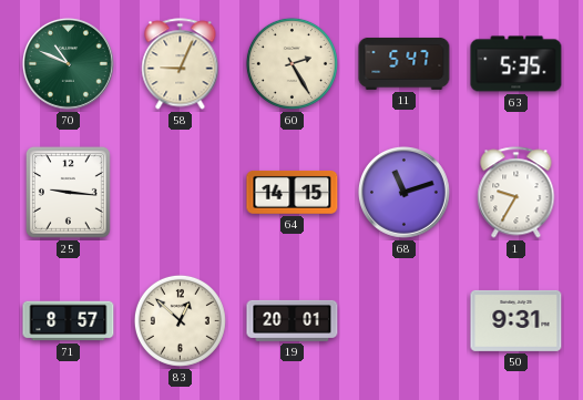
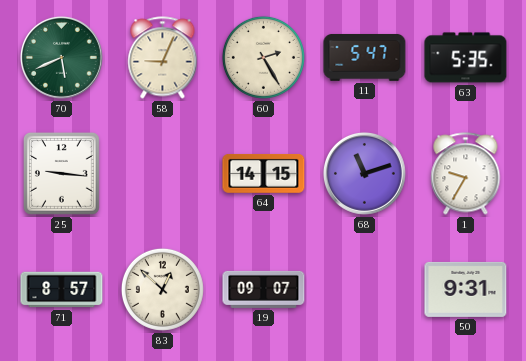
70: 10:49 -> 5:41 (62, 58)
19: 20:01 -> 09:07 (264, 289)
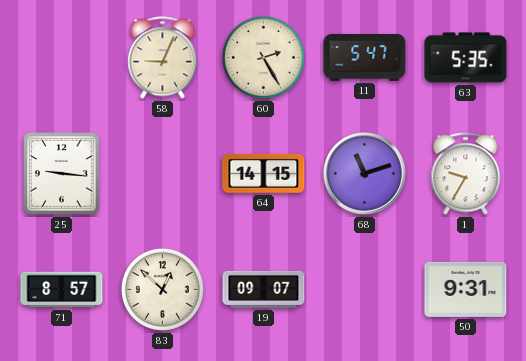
70: 5:41 -> none (62, 58)
